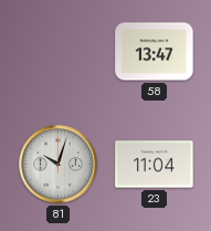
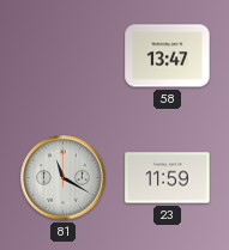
81: 10:03 -> 11:20 (64, 178)
23: 11:04 -> 11:59 (168, 178)
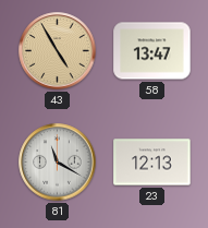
43: none -> 4:55 (58, 51)
23: 11:59 -> 12:13 (152, 163)
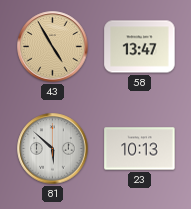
81: 11:20 -> 5:52 (53, 149)
23: 12:13 -> 10:13 (140, 149)
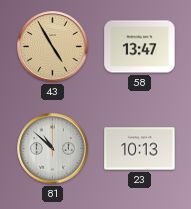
81: 5:52 -> 10:52 (53, 149)
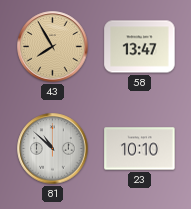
43: 4:55 -> 7:55 (53, 47)
23: 10:13 -> 10:10 (140, 149)
